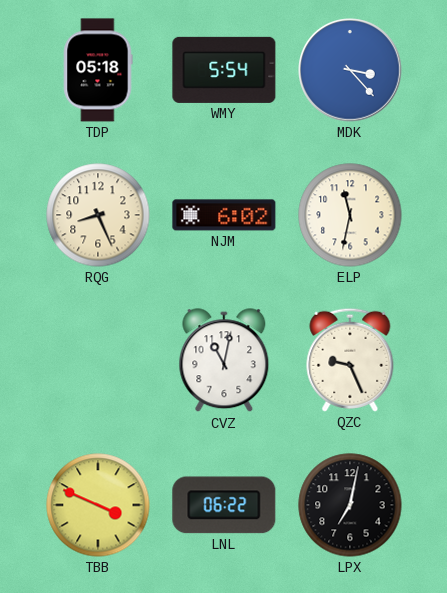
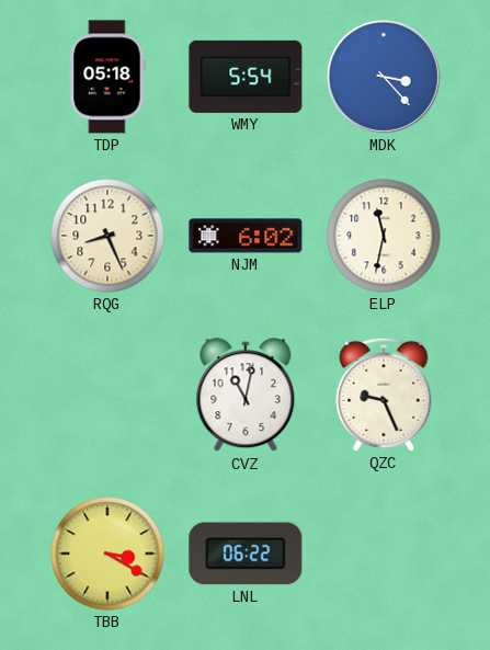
TBB: 3:49 -> 3:20 (107, 554)
LPX: 7:02 -> none (350, 505)
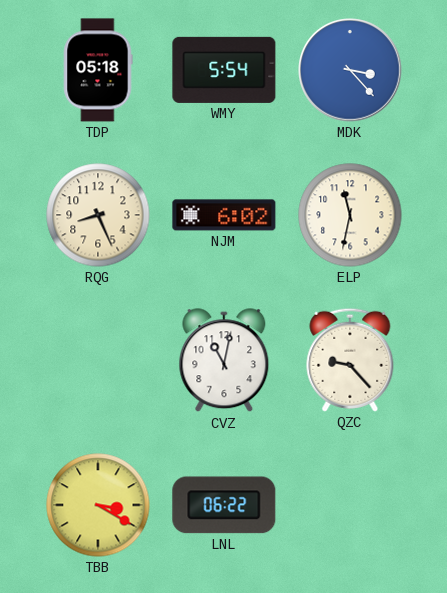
QZC: 9:26 -> 9:23 (350, 360)
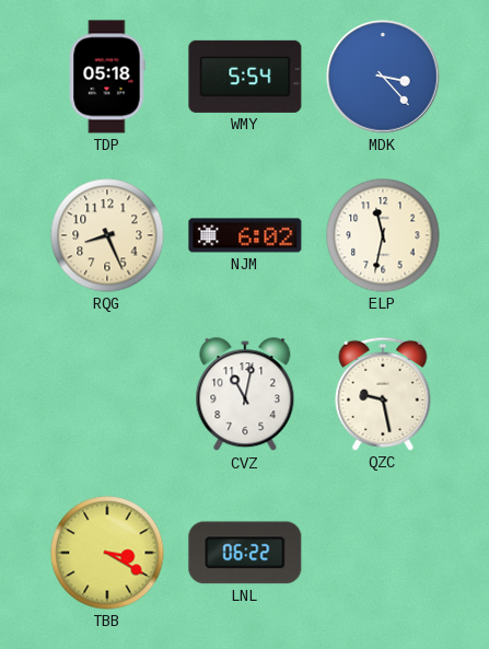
QZC: 9:23 -> 9:28 (383, 394)
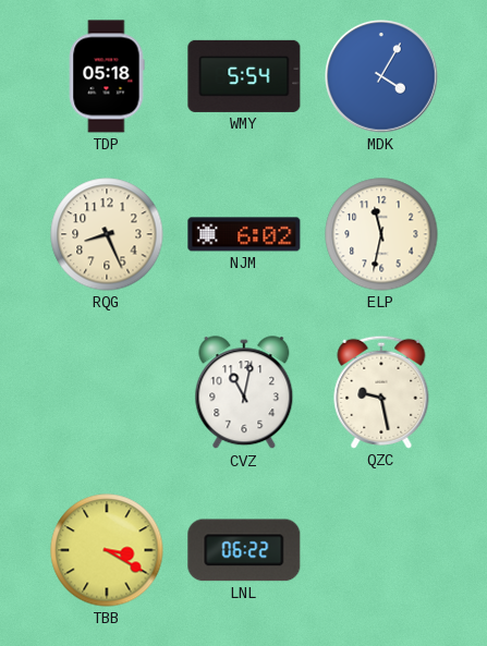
MDK: 3:23 -> 4:05 (381, 76)
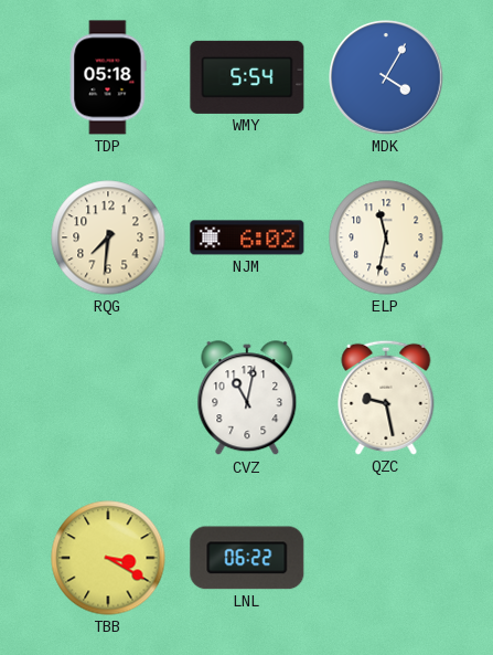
RQG: 8:26 -> 7:31 (108, 237)
